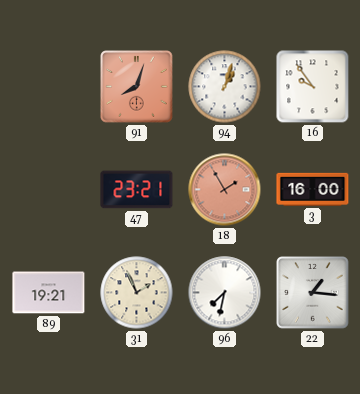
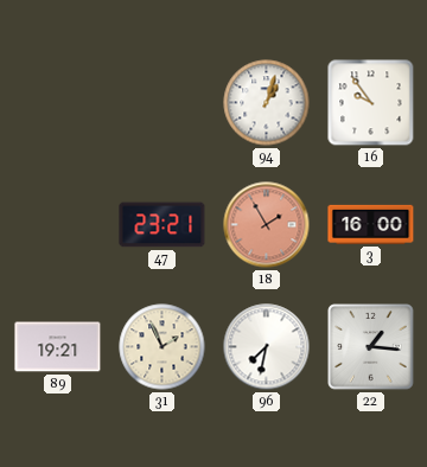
91: 8:03 -> none (137, 87)
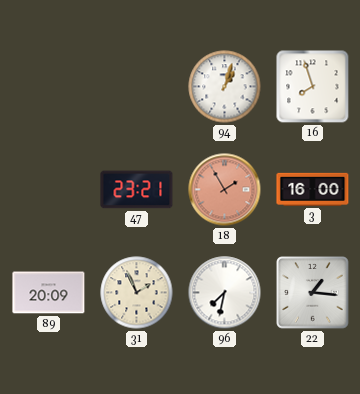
16: 9:54 -> 7:57 (313, 87)
89: 19:21 -> 20:09 (49, 293)
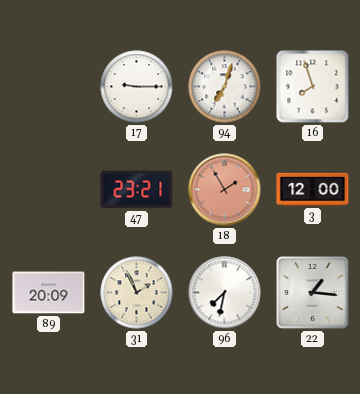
17: none -> 9:15 (137, 87)
94: 1:03 -> 7:03 (225, 87)
3: 16:00 -> 12:00 (313, 189)
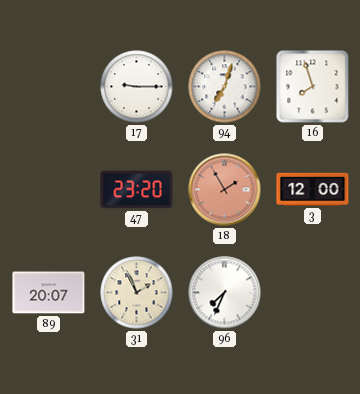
47: 23:21 -> 23:20 (137, 190)
89: 20:09 -> 20:07 (49, 293)
96: 7:32 -> 7:34 (225, 293)
22: 1:16 -> none (313, 293)
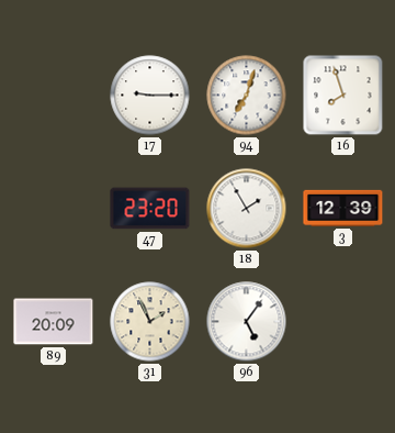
18 dial: salmon -> white (247, 209)
3: 12:00 -> 12:39 (343, 208)
89: 20:07 -> 20:09 (54, 322)
96: 7:34 -> 5:06 (247, 322)
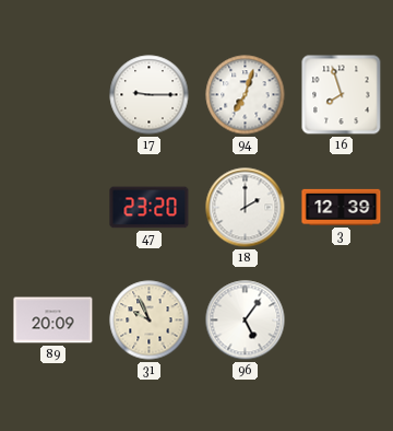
18: 1:55 -> 2:00 (246, 208)
31: 1:56 -> 9:56 (150, 321)
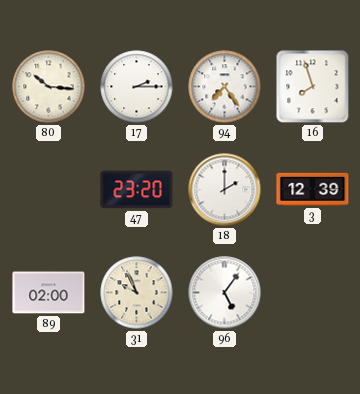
80: none -> 10:16 (49, 87)
17: 9:15 -> 2:15 (137, 87)
94: 7:03 -> 7:24 (225, 87)
89: 20:09 -> 02:00 (49, 293)
